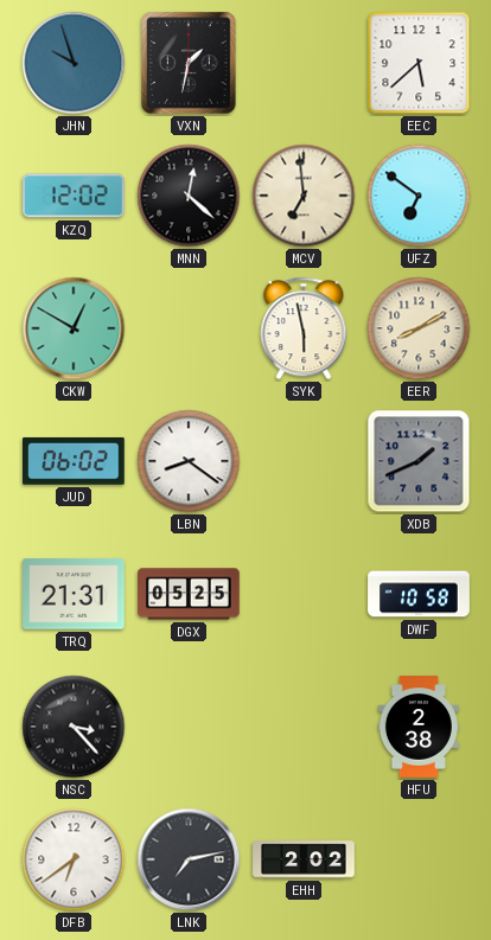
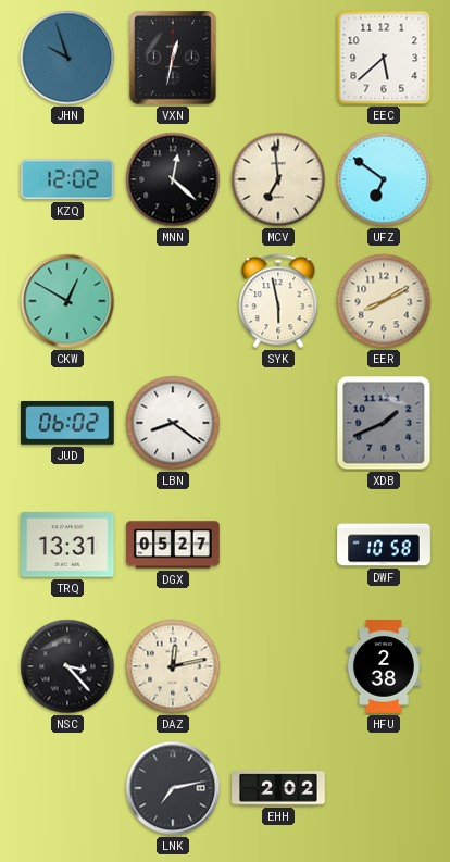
VXN: 1:32 -> 12:32 (173, 58)
TRQ: 21:31 -> 13:31 (67, 545)
DGX: 05:25 -> 05:27 (173, 545)
DAZ: none -> 12:13 (173, 666)
DFB: 6:39 -> none (74, 859)
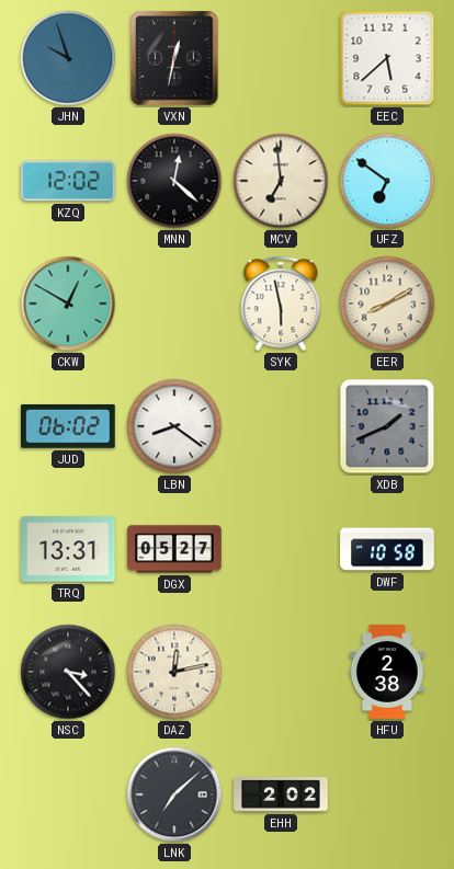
LNK: 7:13 -> 7:08 (174, 794)
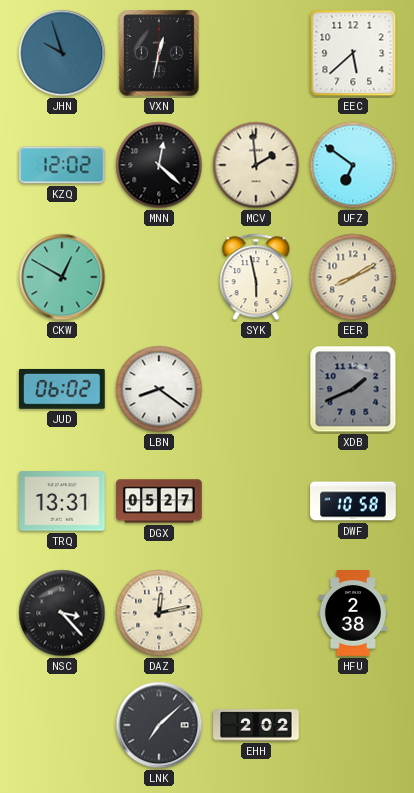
MCV: 6:59 -> 1:59 (256, 165)
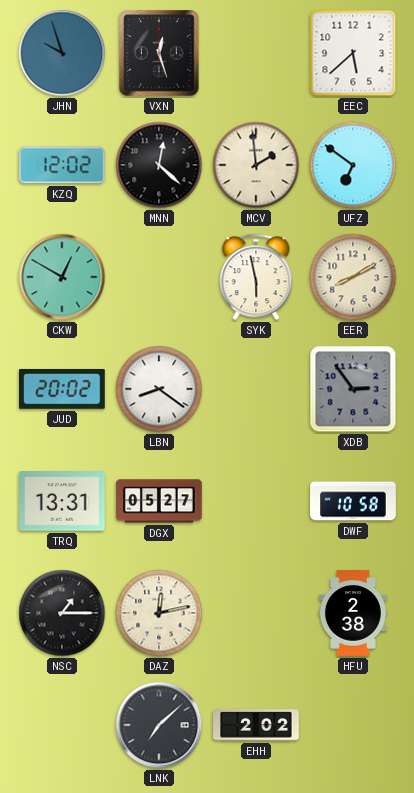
VXN: 12:32 -> 12:27 (159, 53)
JUD: 06:02 -> 20:02 (63, 389)
XDB: 1:41 -> 2:54 (353, 389)
NSC: 3:23 -> 1:15 (62, 613)
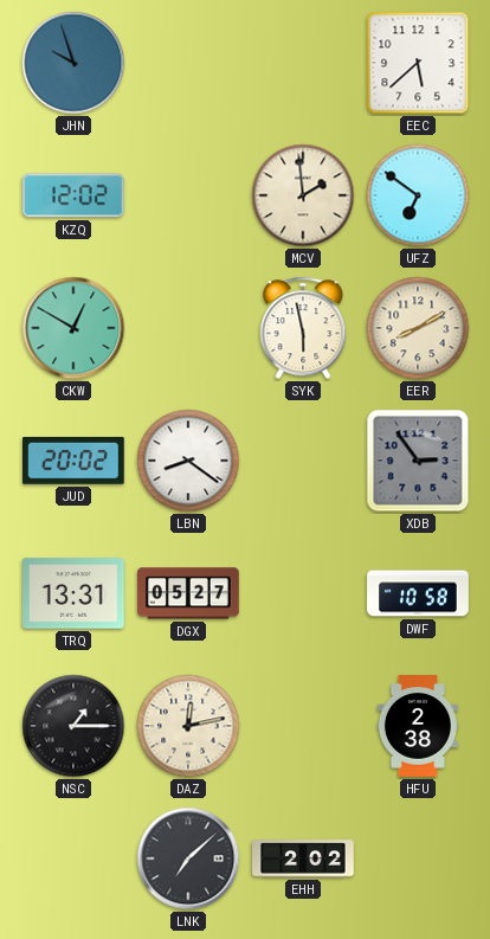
VXN: 12:27 -> none (159, 53)
MNN: 12:22 -> none (159, 165)
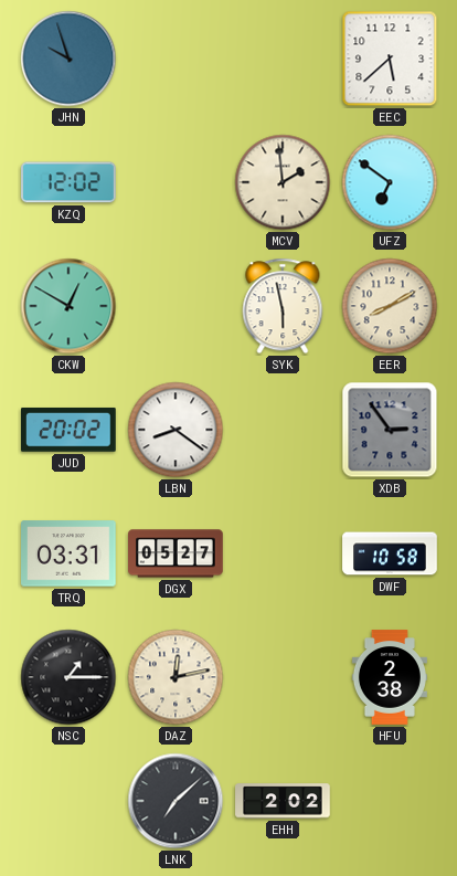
TRQ: 13:31 -> 03:31 (68, 553)
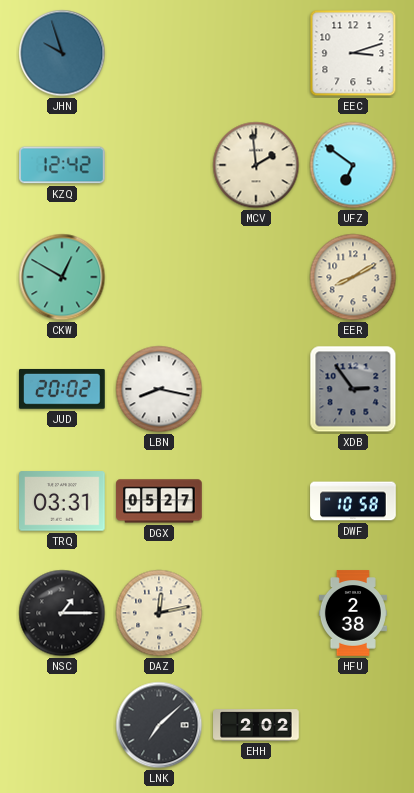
EEC: 5:38 -> 3:12 (353, 53)
KZQ: 12:02 -> 12:42 (62, 165)
SYK: 5:58 -> none (283, 306)
LBN: 8:21 -> 8:17 (159, 389)
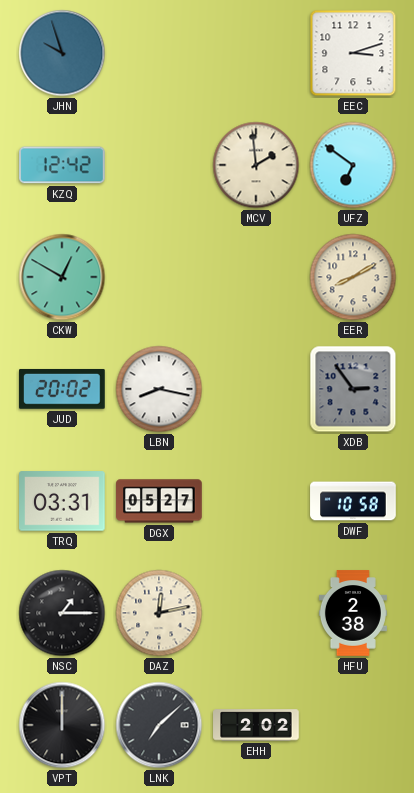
VPT: none -> 12:00 (62, 725)
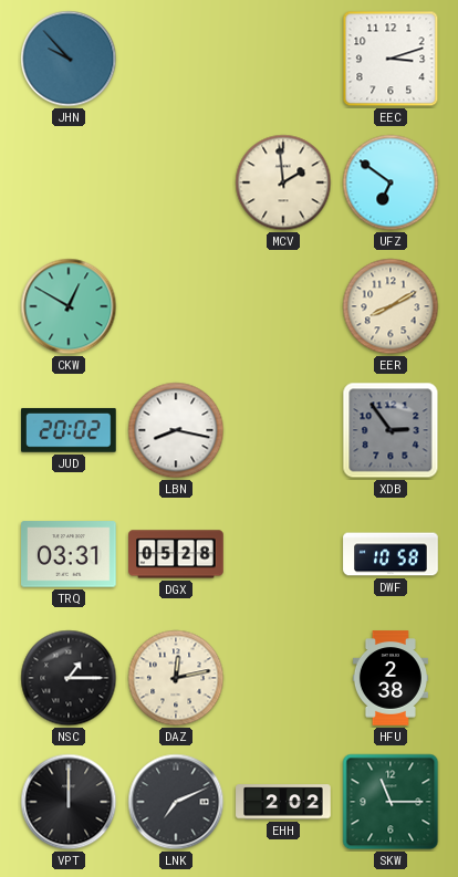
JHN: 9:57 -> 9:53 (69, 59)
KZQ: 12:42 -> none (62, 165)
DGX: 05:27 -> 05:28 (176, 554)
LNK: 7:08 -> 7:11 (176, 802)
SKW: none -> 11:15 (391, 802)
